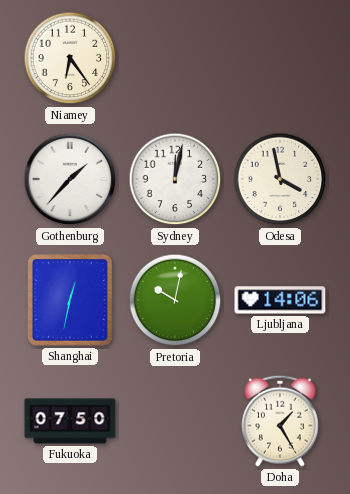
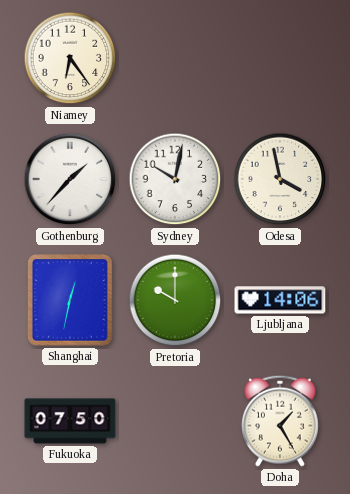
Sydney: 12:02 -> 10:02 (175, 179)
Pretoria: 10:02 -> 10:00 (175, 300)
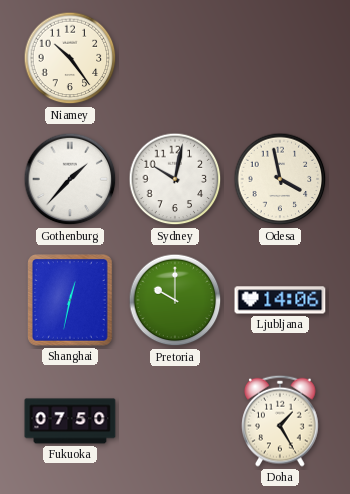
Niamey: 6:24 -> 10:24 (70, 58)
